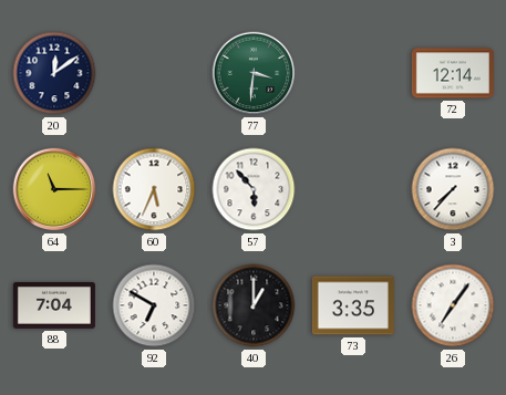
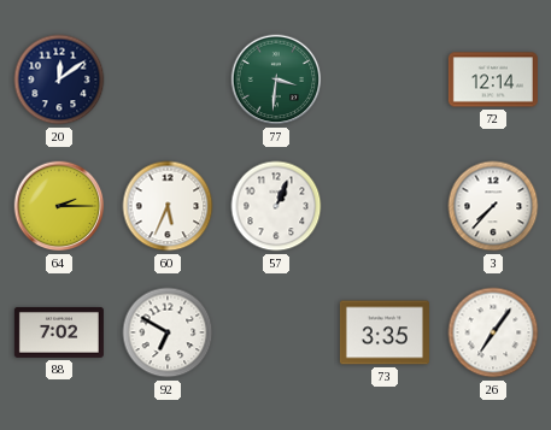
64: 11:15 -> 2:15 (59, 206)
57: 5:53 -> 1:04 (276, 206)
88: 7:04 -> 7:02 (59, 332)
40: 1:00 -> none (254, 305)
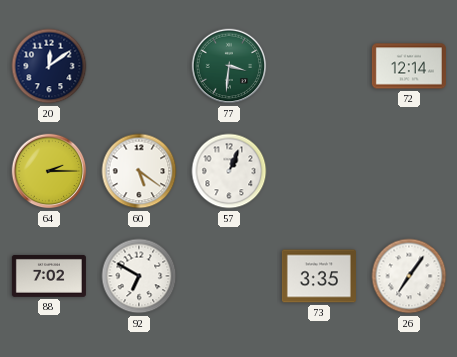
60: 5:34 -> 5:21 (139, 171)
3: 7:37 -> none (493, 206)
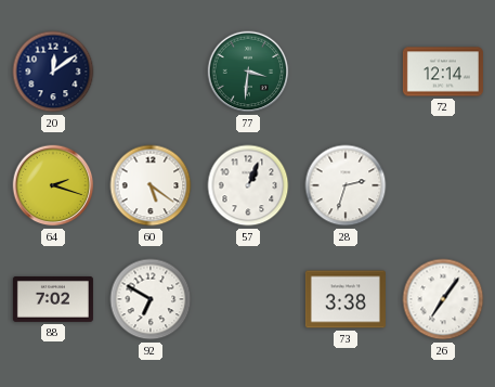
64: 2:15 -> 2:18 (53, 185)
28: none -> 2:33 (346, 185)
73: 3:35 -> 3:38 (346, 299)
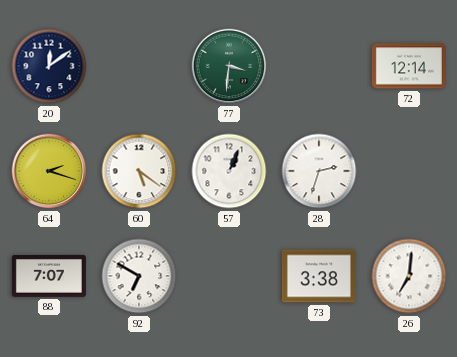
88: 7:02 -> 7:07 (49, 276)
26: 7:06 -> 7:01 (409, 276)
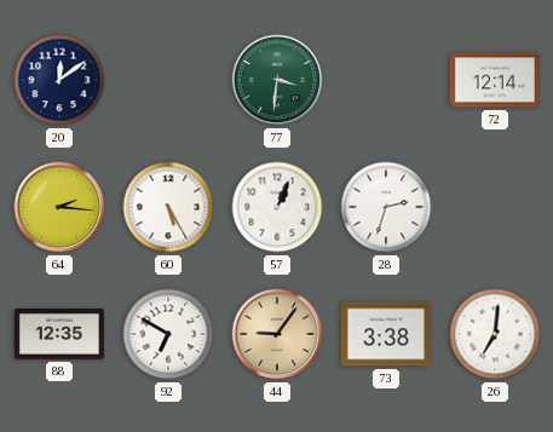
64: 2:18 -> 2:16 (59, 207)
60: 5:21 -> 5:25 (168, 207)
88: 7:07 -> 12:35 (59, 334)
44: none -> 9:06 (277, 334)
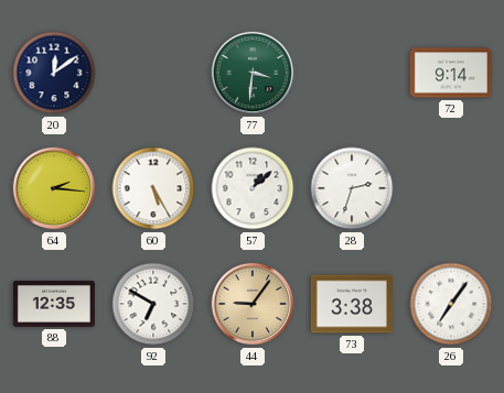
72: 12:14 -> 9:14 (451, 73)
57: 1:04 -> 1:08 (253, 188)
26: 7:01 -> 7:06 (451, 304)
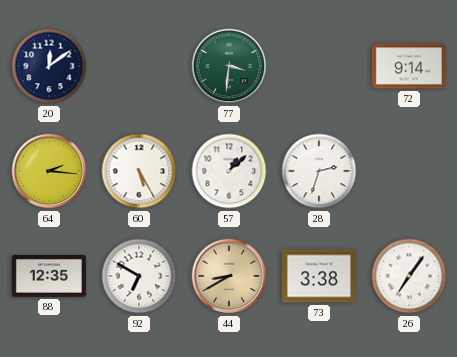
44: 9:06 -> 8:40 (229, 276)
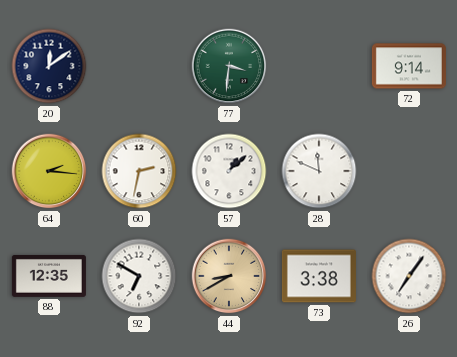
60: 5:25 -> 2:32 (139, 171)
28: 2:33 -> 11:49 (319, 171)
